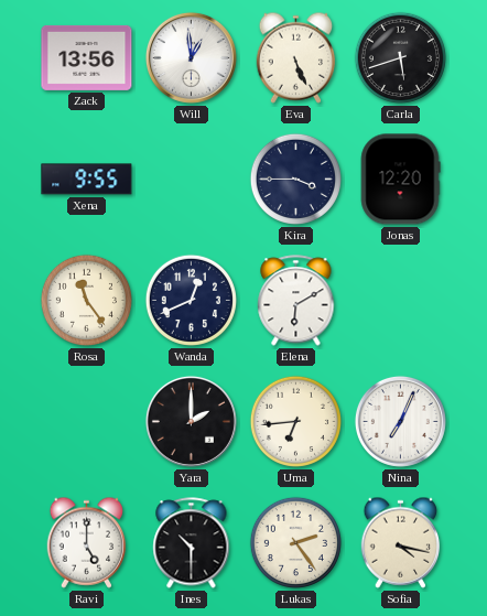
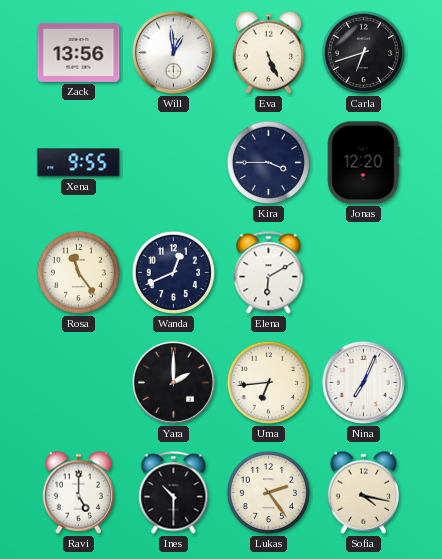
Carla: 5:42 -> 6:42 (363, 52)
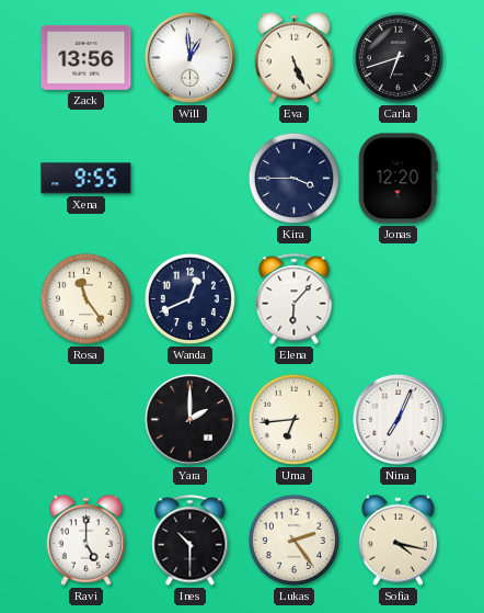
Elena: 6:10 -> 6:07 (295, 299)
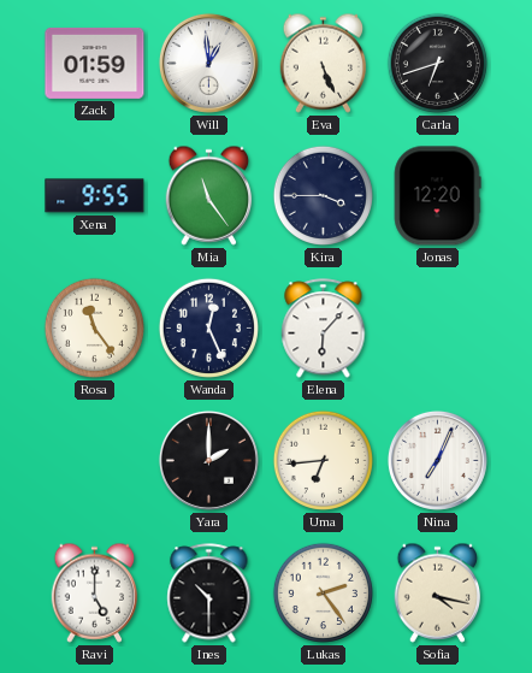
Zack: 13:56 -> 01:59 (95, 63)
Mia: none -> 11:24 (209, 195)
Wanda: 12:41 -> 12:26 (208, 327)
